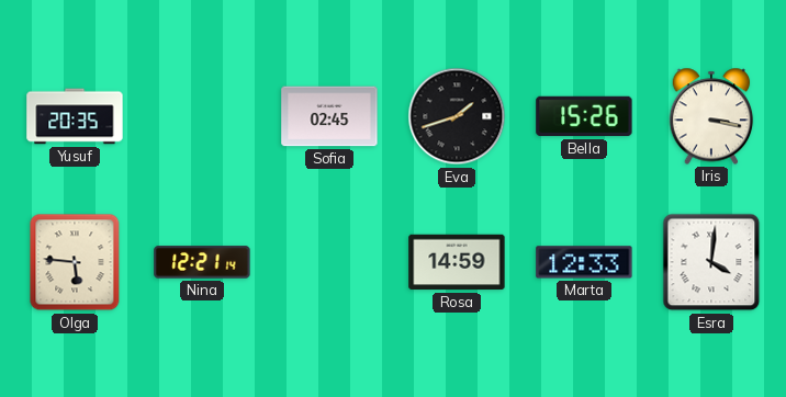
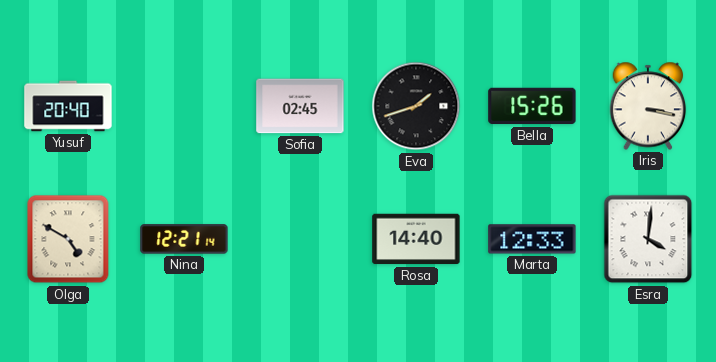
Yusuf: 20:35 -> 20:40 (68, 106)
Olga: 5:46 -> 4:50 (68, 239)
Rosa: 14:59 -> 14:40 (416, 239)
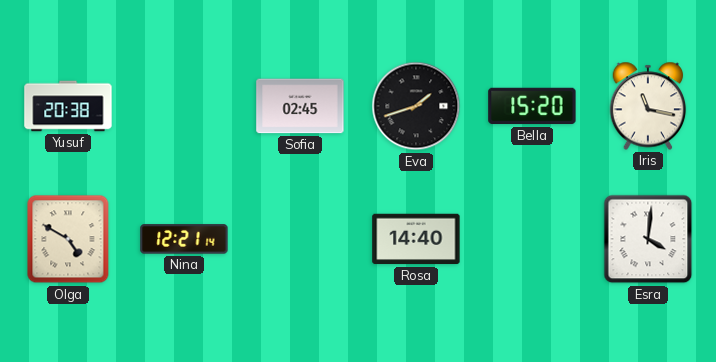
Yusuf: 20:40 -> 20:38 (68, 106)
Bella: 15:26 -> 15:20 (532, 106)
Iris: 3:17 -> 11:17 (648, 106)
Marta: 12:33 -> none (532, 239)
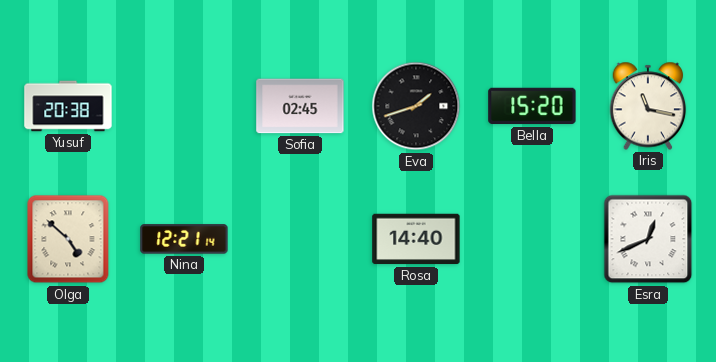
Olga: 4:50 -> 4:52 (68, 239)
Esra: 4:01 -> 12:41 (648, 239)
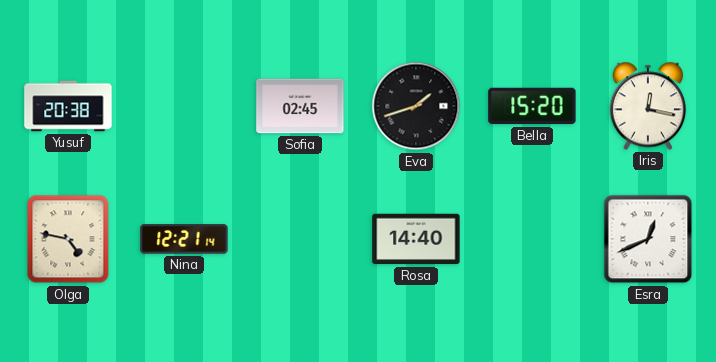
Iris: 11:17 -> 12:17 (648, 106)
Olga: 4:52 -> 4:47 (68, 239)
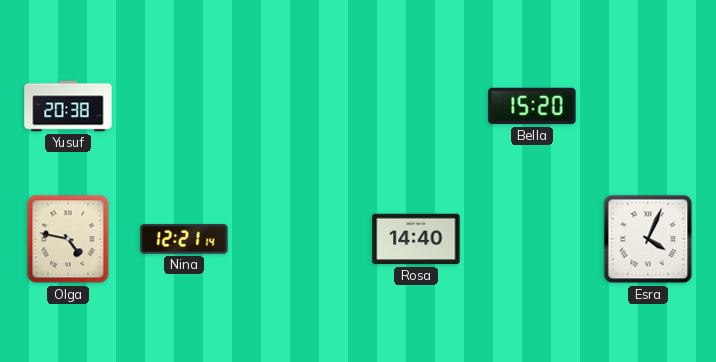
Sofia: 02:45 -> none (300, 106)
Eva: 1:42 -> none (416, 106)
Iris: 12:17 -> none (648, 106)
Esra: 12:41 -> 4:04 (648, 239)
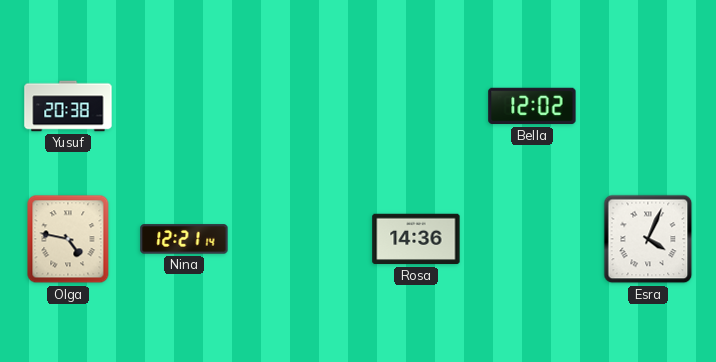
Bella: 15:20 -> 12:02 (532, 106)
Rosa: 14:40 -> 14:36 (416, 239)
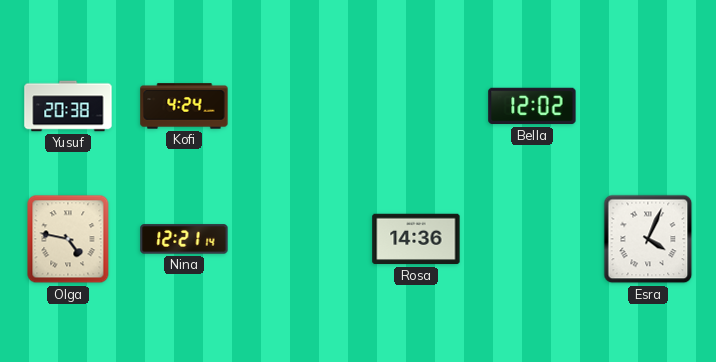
Kofi: none -> 4:24 (184, 106)
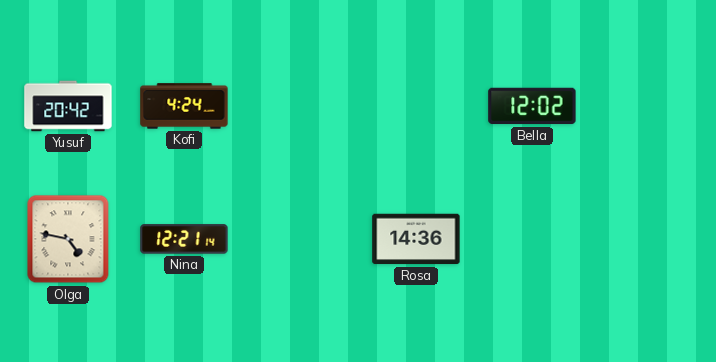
Yusuf: 20:38 -> 20:42 (68, 106)
Esra: 4:04 -> none (648, 239)
